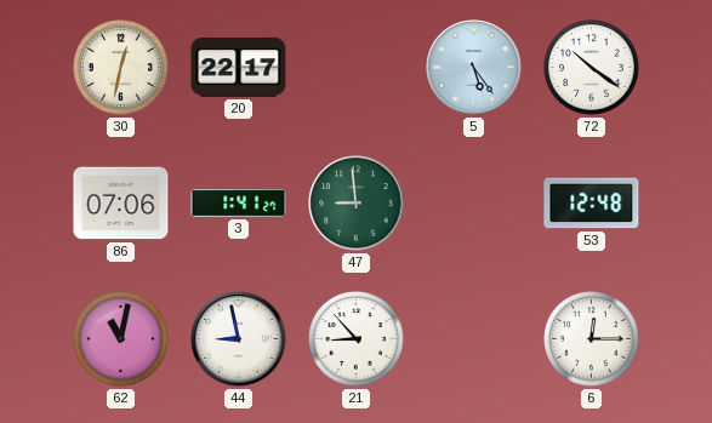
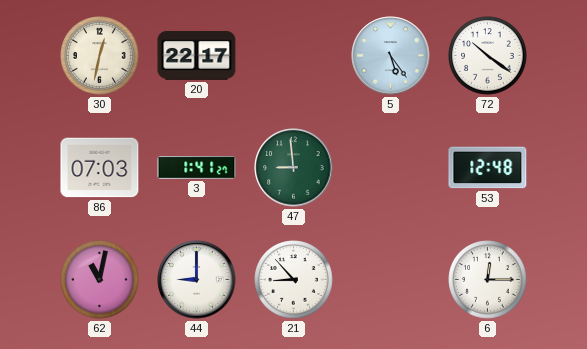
86: 07:06 -> 07:03 (100, 168)
44: 8:58 -> 9:00 (197, 280)
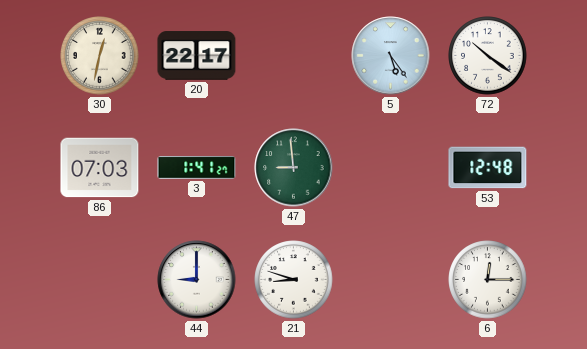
62: 11:02 -> none (100, 280)
21: 8:53 -> 8:48 (294, 280)
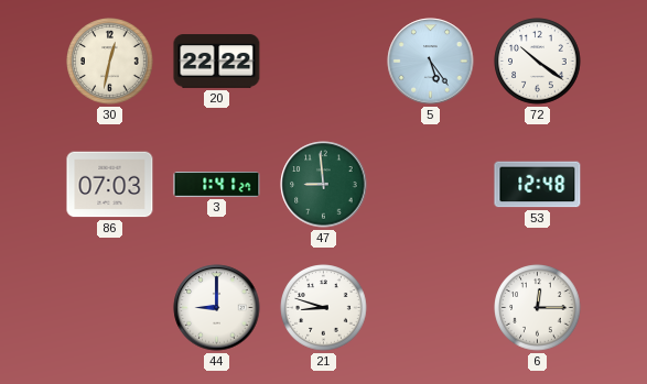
20: 22:17 -> 22:22 (217, 62)
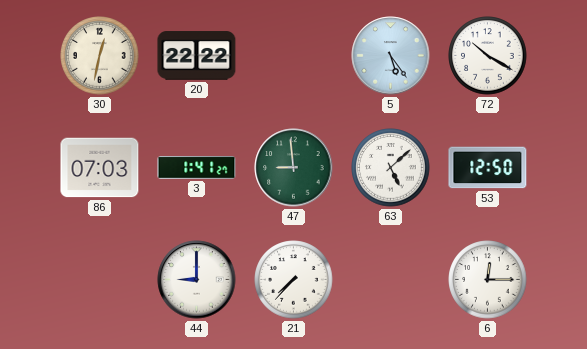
72: 10:21 -> 10:20 (488, 56)
63: none -> 5:08 (391, 168)
53: 12:48 -> 12:50 (488, 168)
21: 8:48 -> 7:37 (294, 280)
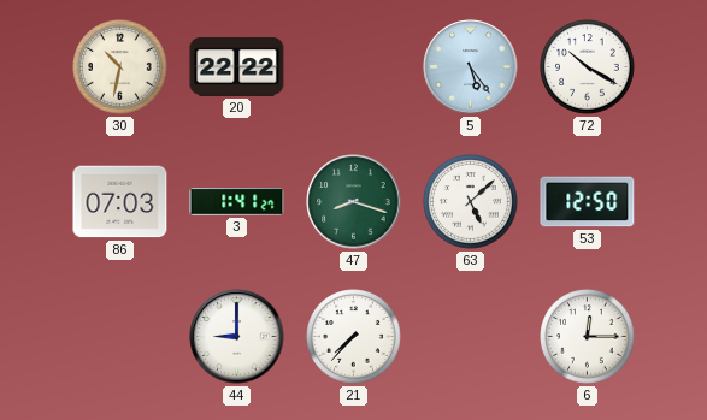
30: 12:32 -> 10:32 (120, 67)
47: 8:59 -> 8:18 (354, 202)
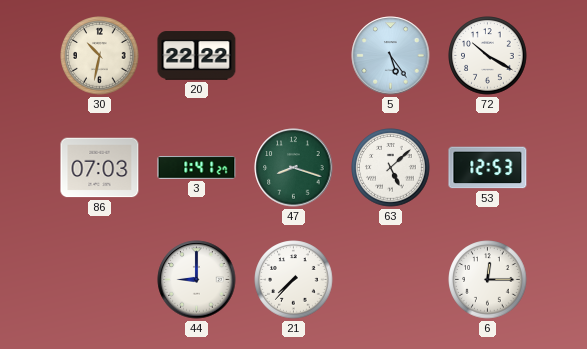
53: 12:50 -> 12:53 (488, 168)
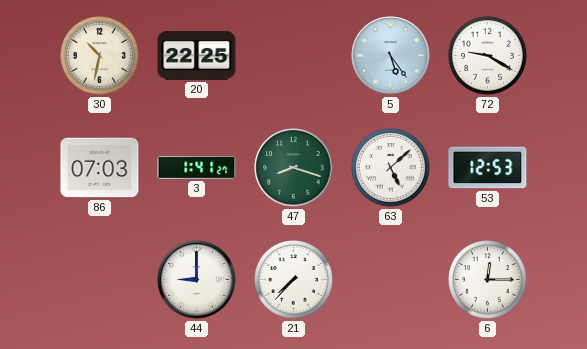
20: 22:22 -> 22:25 (197, 56)
72: 10:20 -> 9:20 (488, 56)
